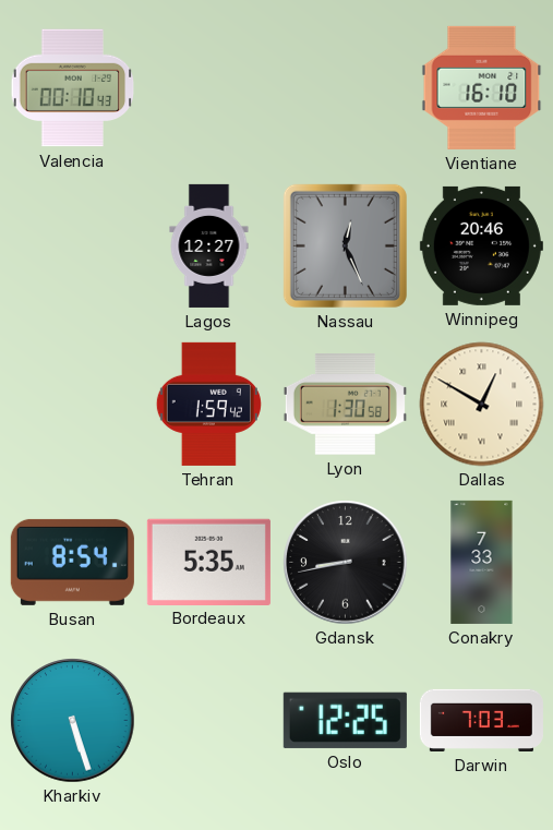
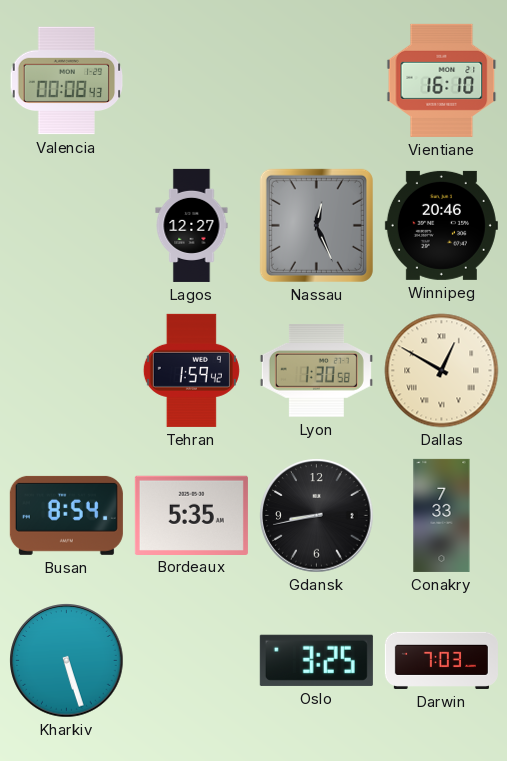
Valencia: 00:10 -> 00:08 (67, 81)
Oslo: 12:25 -> 3:25 (316, 660)
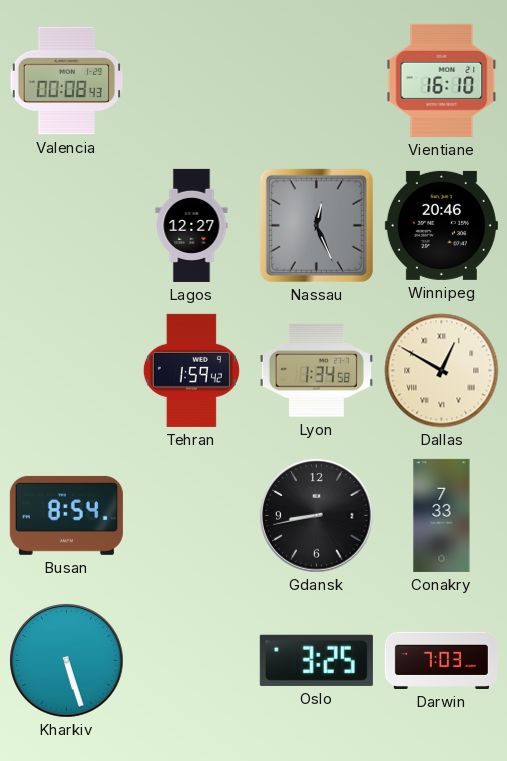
Lyon: 1:30 -> 1:34 (316, 371)
Bordeaux: 5:35 -> none (191, 515)
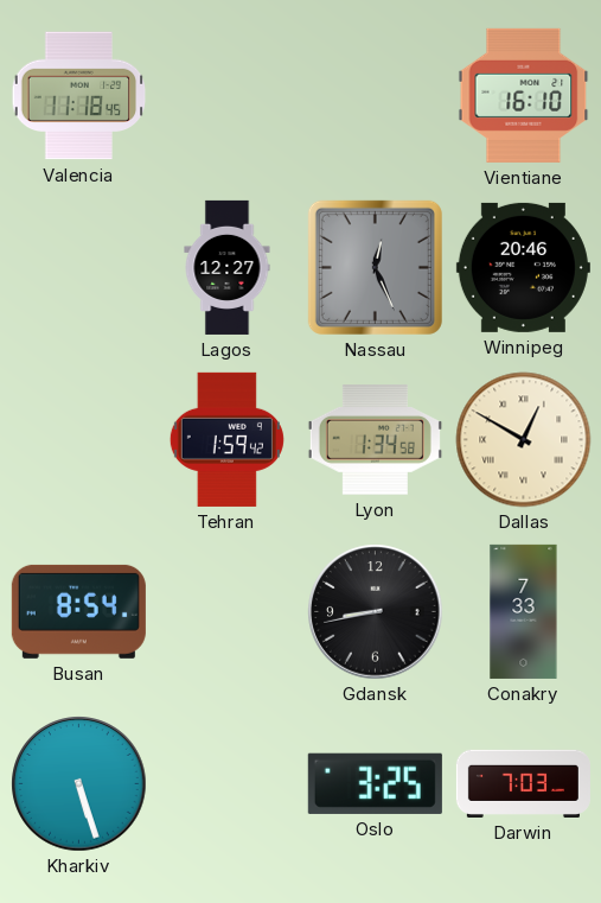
Valencia: 00:08 -> 11:18 (79, 96)
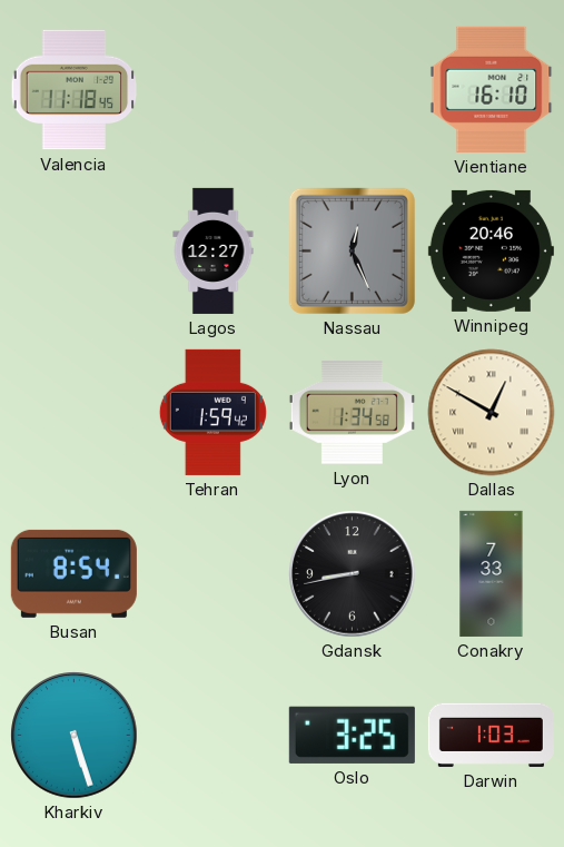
Darwin: 7:03 -> 1:03 (491, 735)
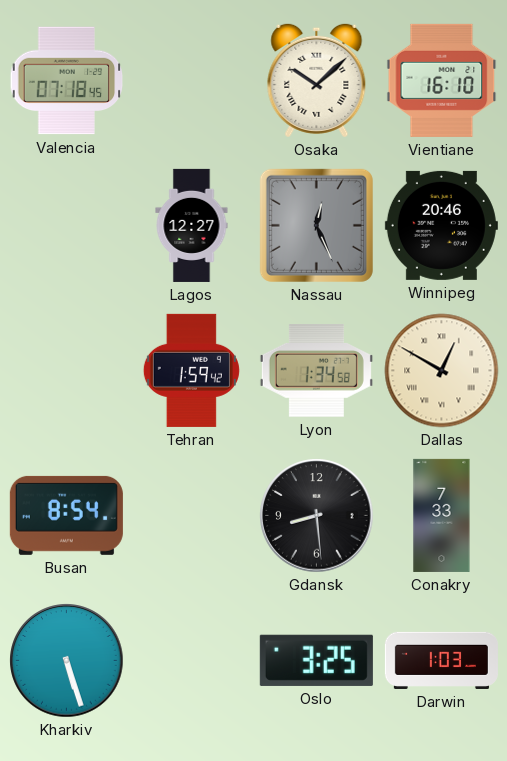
Valencia: 11:18 -> 07:18 (67, 81)
Osaka: none -> 10:08 (317, 80)
Gdansk: 8:43 -> 8:29 (317, 516)
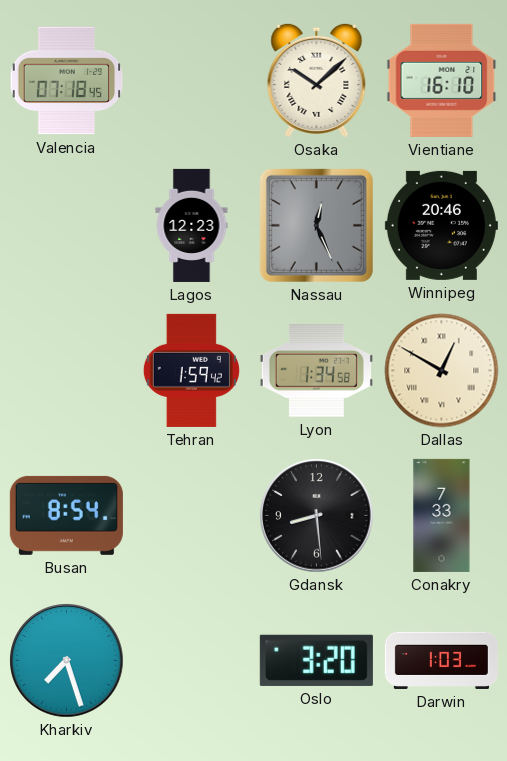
Lagos: 12:27 -> 12:23 (192, 225)
Kharkiv: 5:27 -> 7:27 (67, 661)
Oslo: 3:25 -> 3:20 (316, 660)
